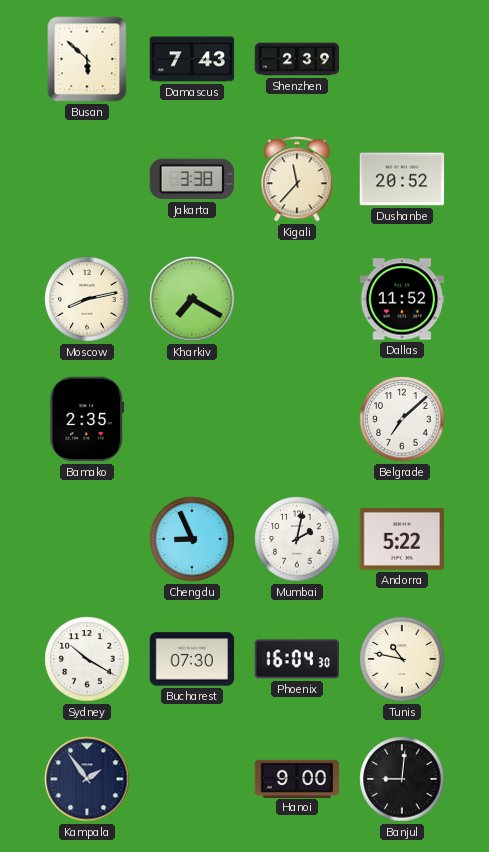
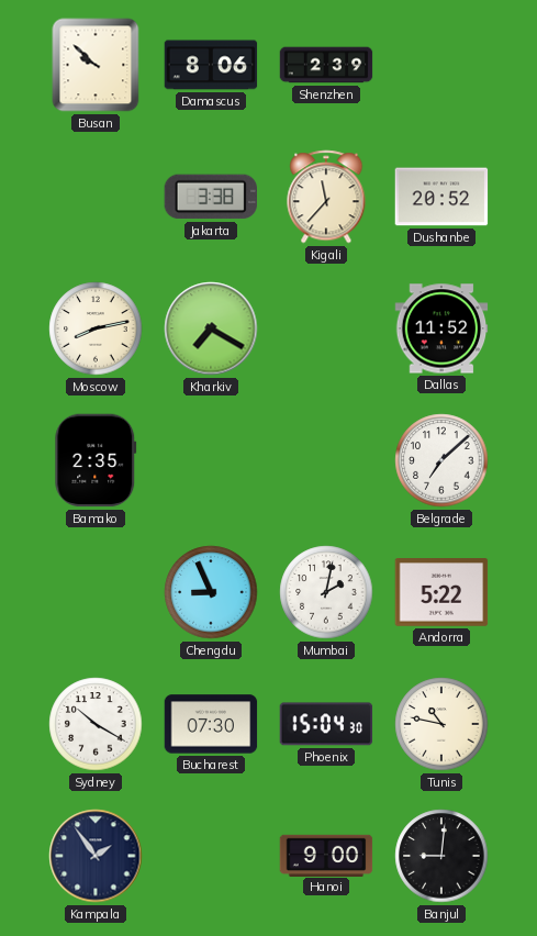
Busan: 5:52 -> 9:52 (96, 65)
Damascus: 7:43 -> 8:06 (211, 65)
Phoenix: 16:04 -> 15:04 (326, 724)
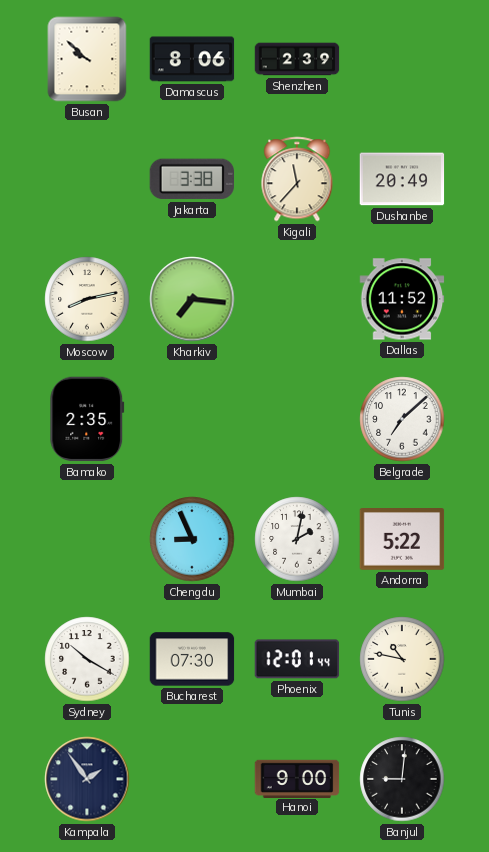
Dushanbe: 20:52 -> 20:49 (402, 179)
Kharkiv: 7:20 -> 7:16 (192, 299)
Phoenix: 15:04 -> 12:01 (297, 659)
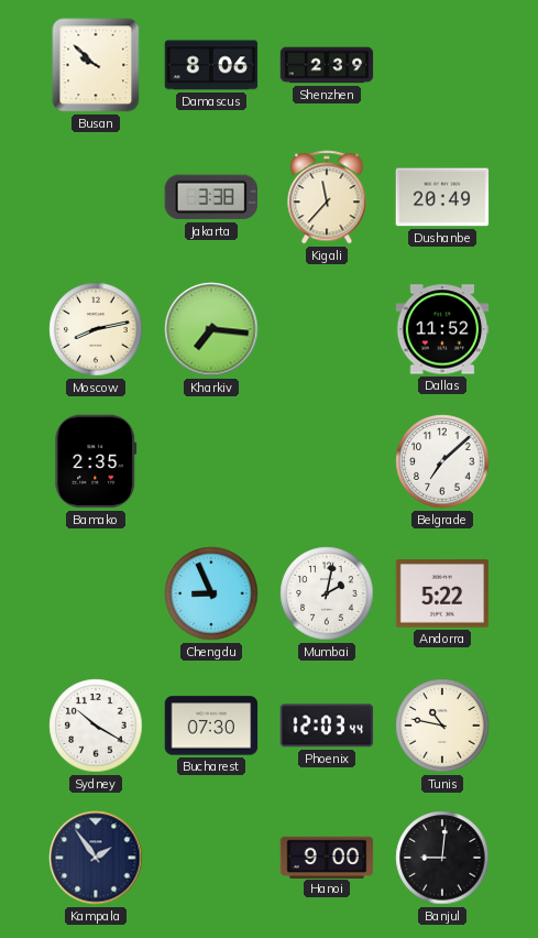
Phoenix: 12:01 -> 12:03 (327, 726)
